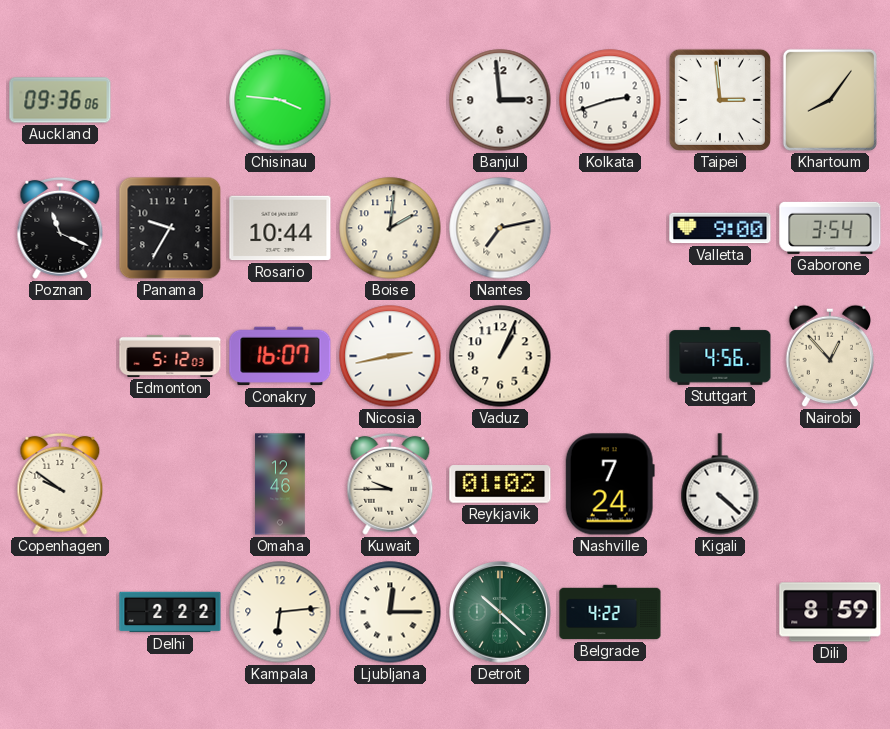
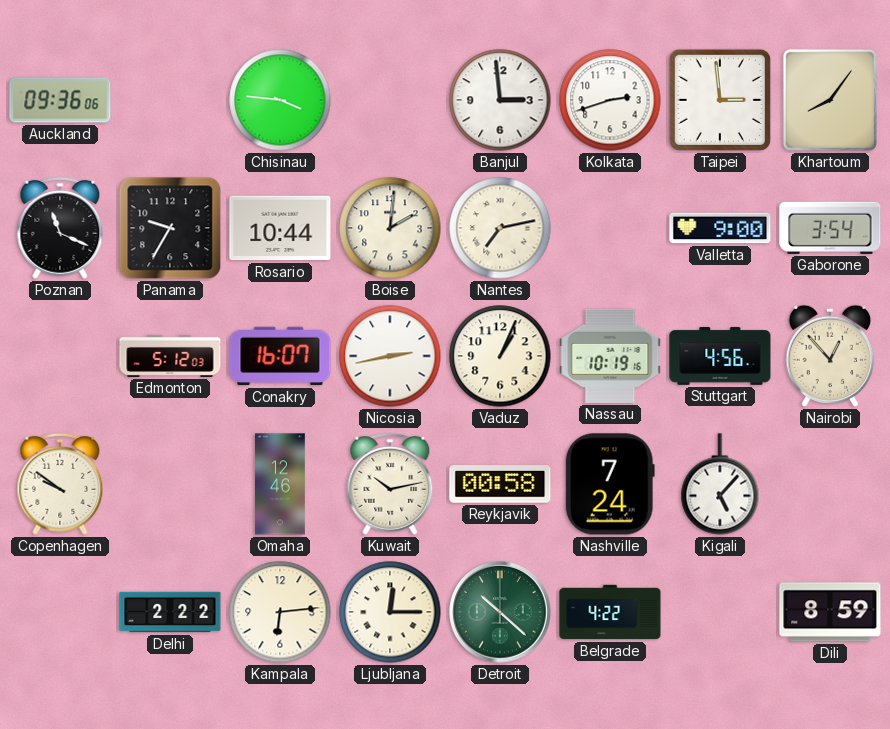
Nassau: none -> 10:19 (610, 356)
Kuwait: 9:45 -> 10:13 (390, 484)
Reykjavik: 01:02 -> 00:58 (500, 484)
Kigali: 4:22 -> 5:07 (720, 484)
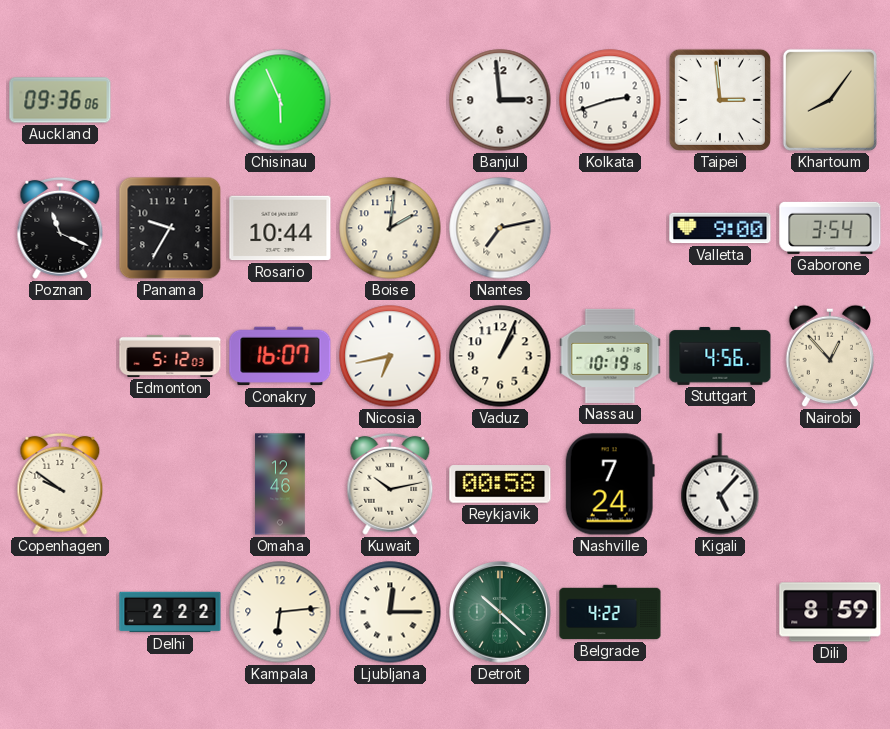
Chisinau: 3:46 -> 5:56 (280, 100)
Nicosia: 2:43 -> 6:43 (390, 356)
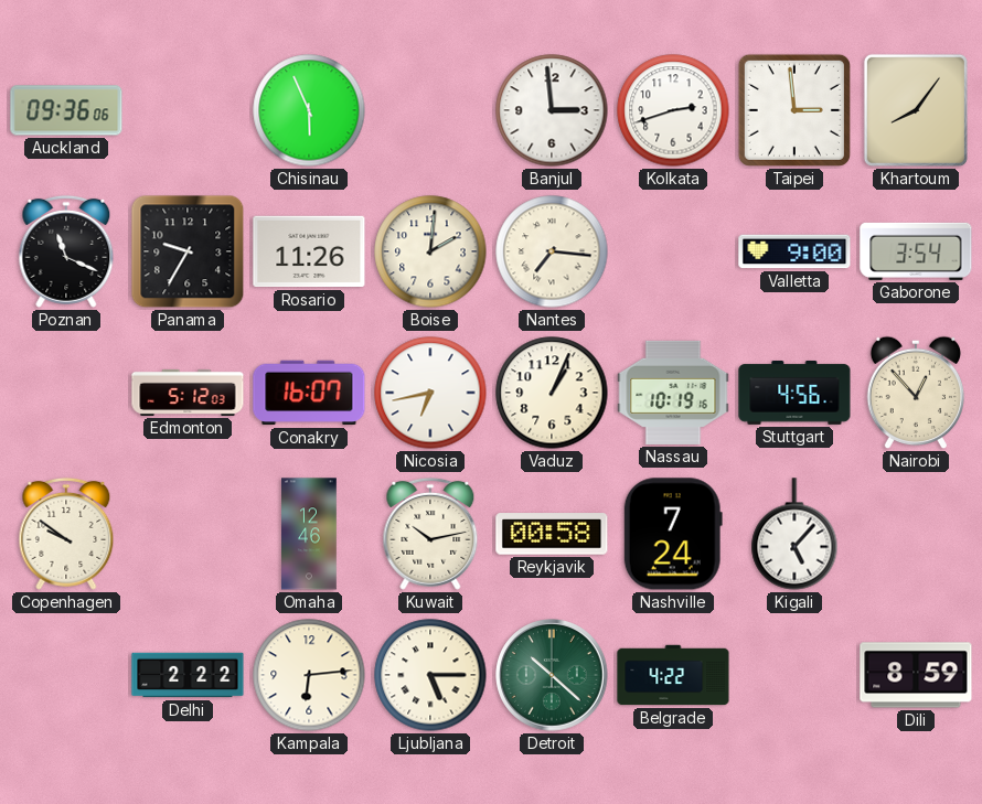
Rosario: 10:44 -> 11:26 (309, 251)
Nantes: 7:13 -> 7:16 (552, 251)
Ljubljana: 12:15 -> 5:15 (430, 675)
